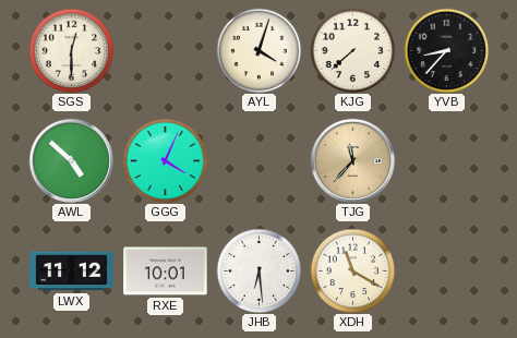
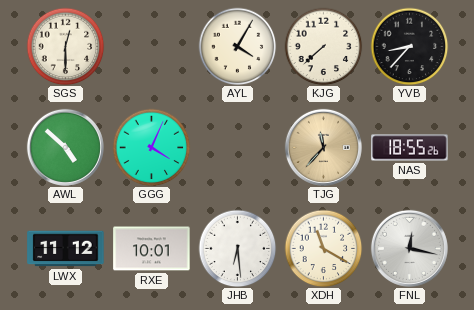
AYL: 4:03 -> 4:05 (237, 46)
NAS: none -> 18:55 (410, 148)
FNL: none -> 12:17 (409, 248)
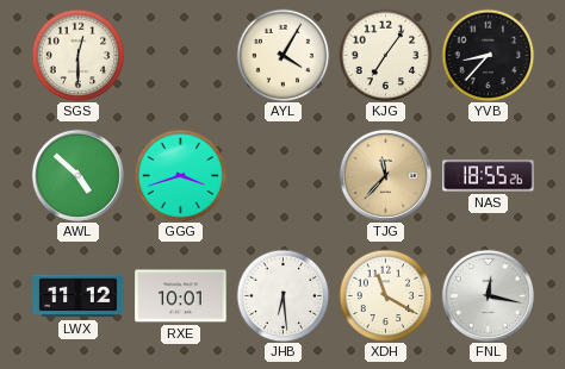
KJG: 7:38 -> 7:06 (385, 55)
GGG: 4:04 -> 3:42 (180, 175)
